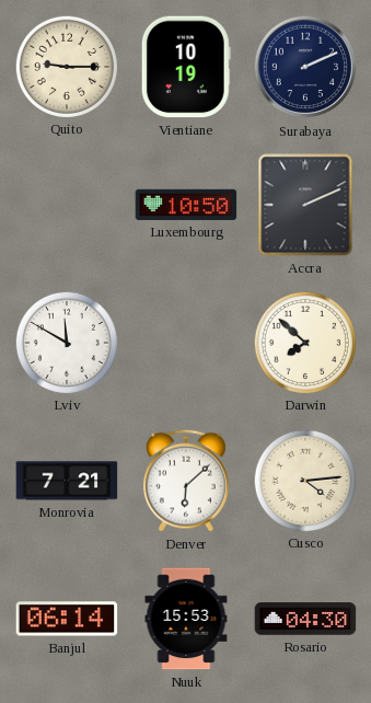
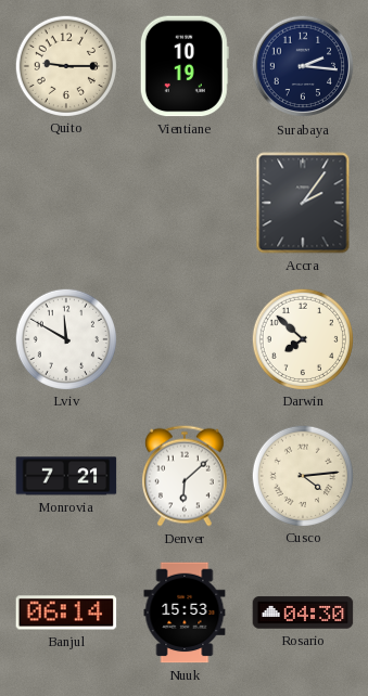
Surabaya: 2:11 -> 2:16 (303, 66)
Luxembourg: 10:50 -> none (186, 205)
Accra: 2:11 -> 2:06 (303, 203)
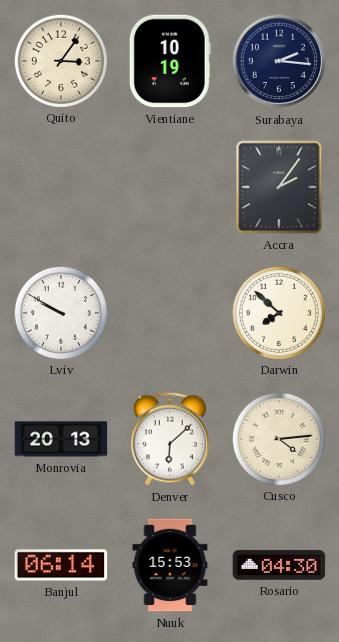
Quito: 9:15 -> 3:06 (60, 60)
Lviv: 11:50 -> 9:50 (60, 312)
Monrovia: 7:21 -> 20:13 (61, 439)
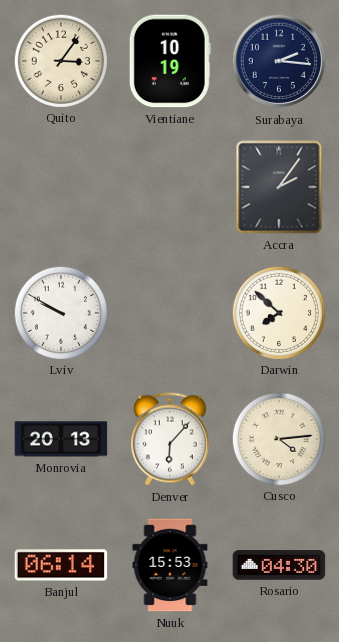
Denver: 6:08 -> 6:07 (170, 439)
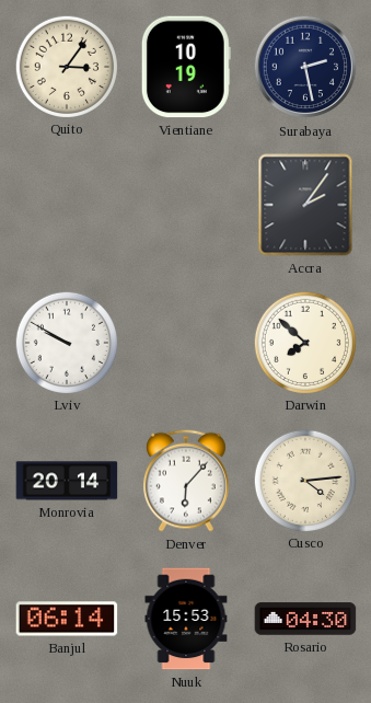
Surabaya: 2:16 -> 2:28 (305, 67)
Monrovia: 20:13 -> 20:14 (67, 481)
